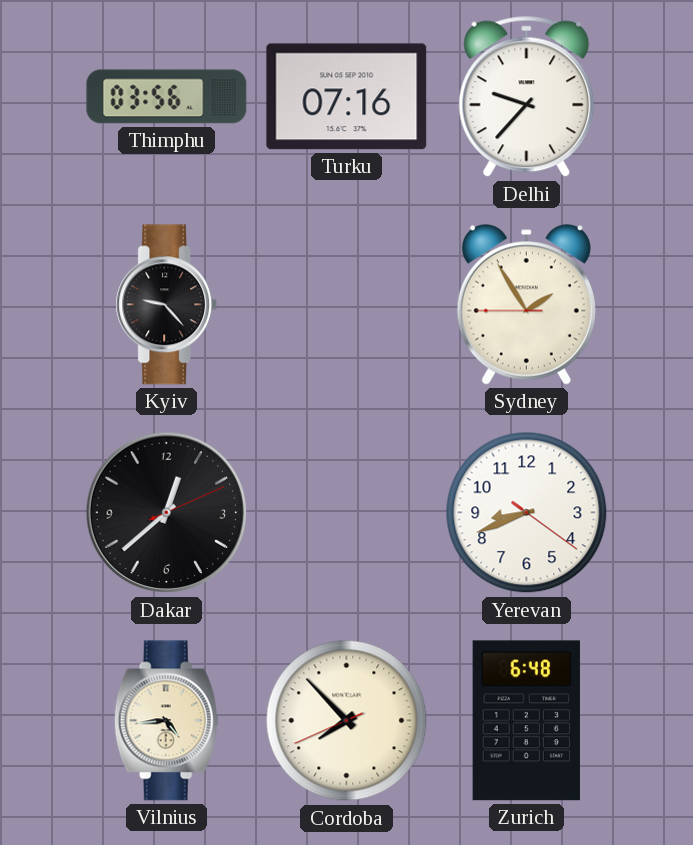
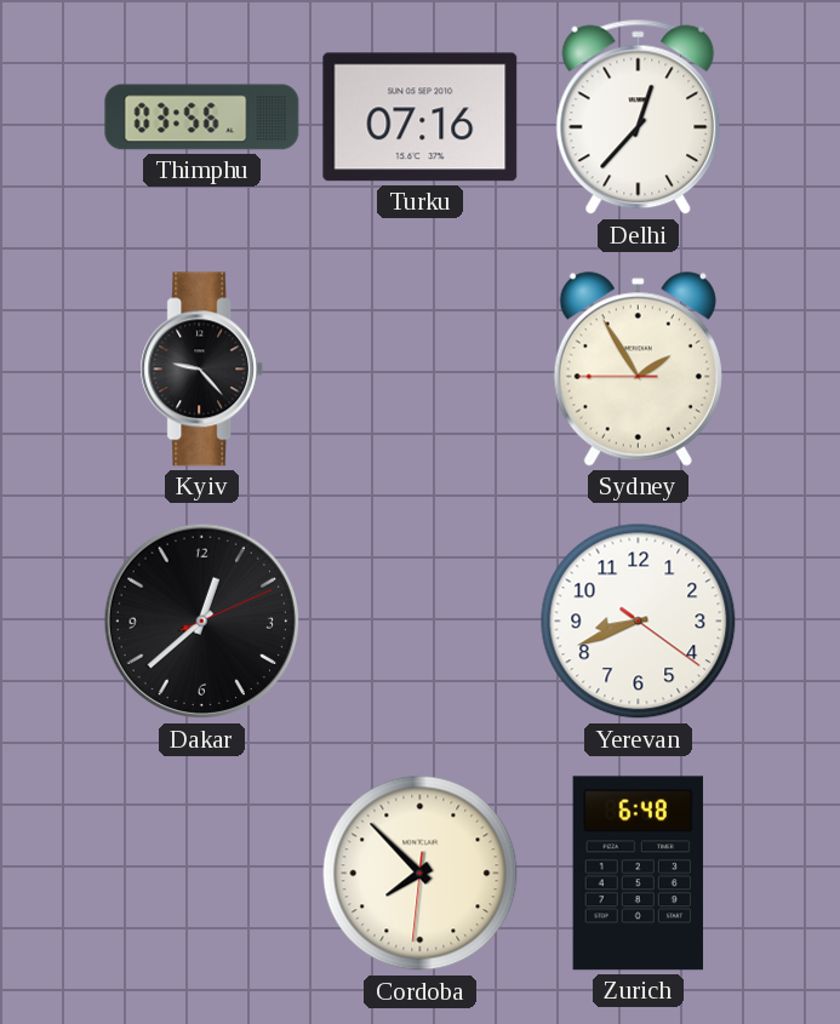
Delhi: 9:37 -> 12:37 (639, 118)
Vilnius: 4:44 -> none (166, 721)
Cordoba: 7:52:41 -> 7:52:31 (421, 874)
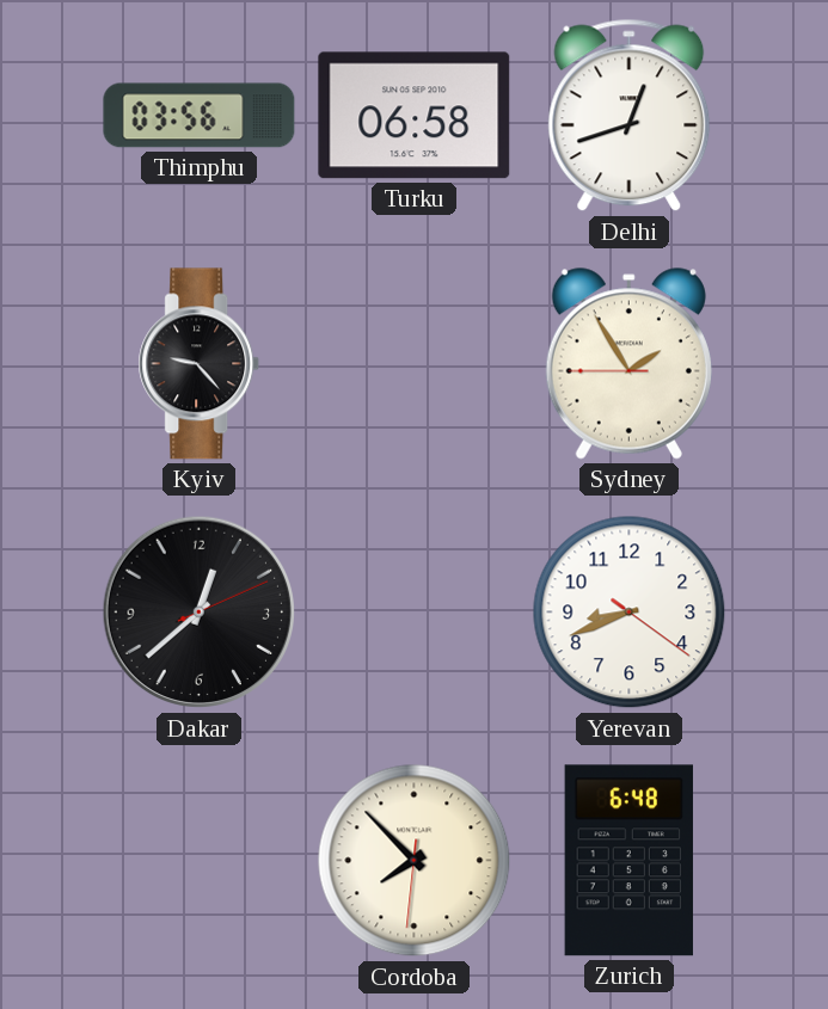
Turku: 07:16 -> 06:58 (415, 116)
Delhi: 12:37 -> 12:42 (630, 116)
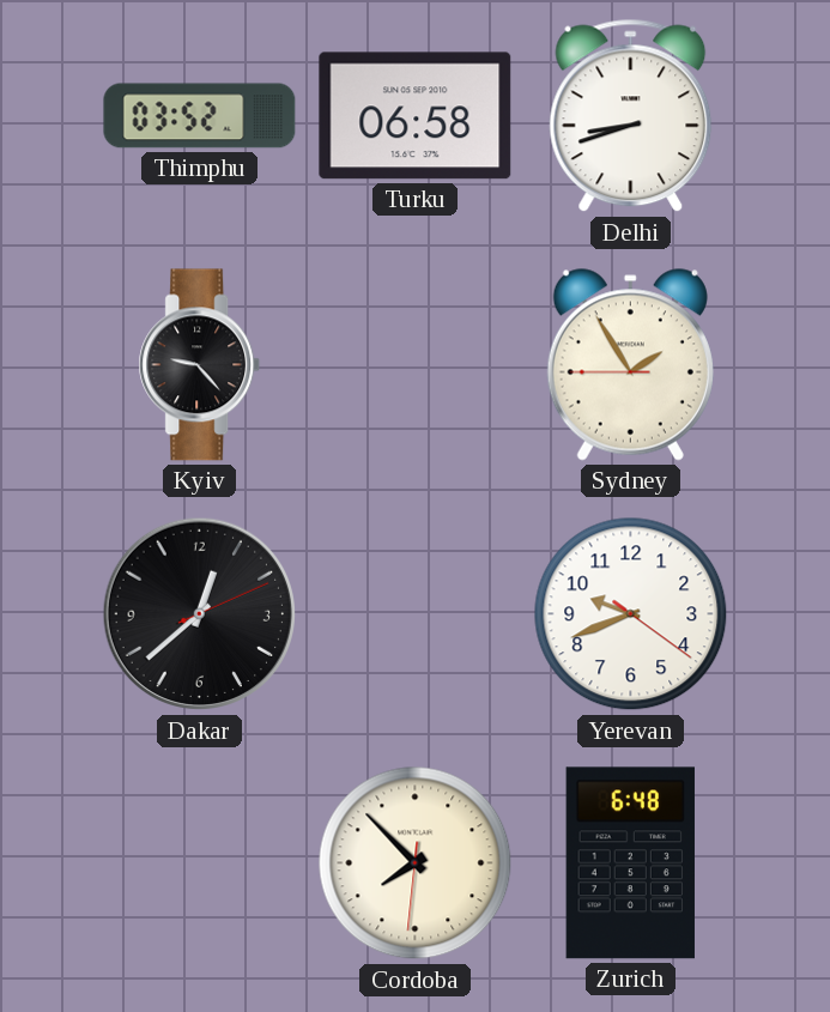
Thimphu: 03:56 -> 03:52 (200, 116)
Delhi: 12:42 -> 8:42 (631, 116)
Yerevan: 8:41 -> 9:41 (631, 614)
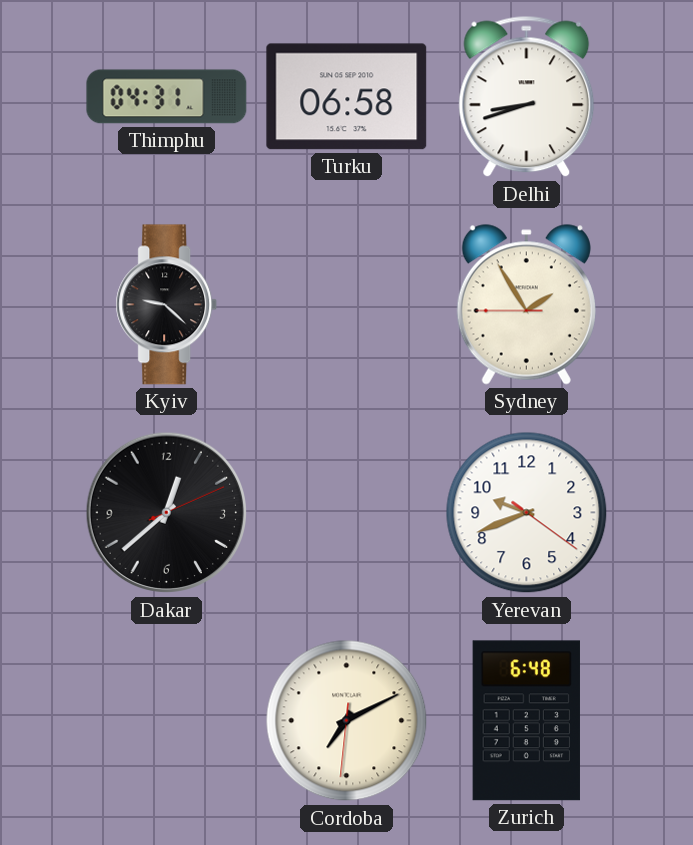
Thimphu: 03:52 -> 04:31 (167, 97)
Kyiv: 9:23 -> 9:22 (167, 305)
Cordoba: 7:52 -> 7:10 (347, 721)
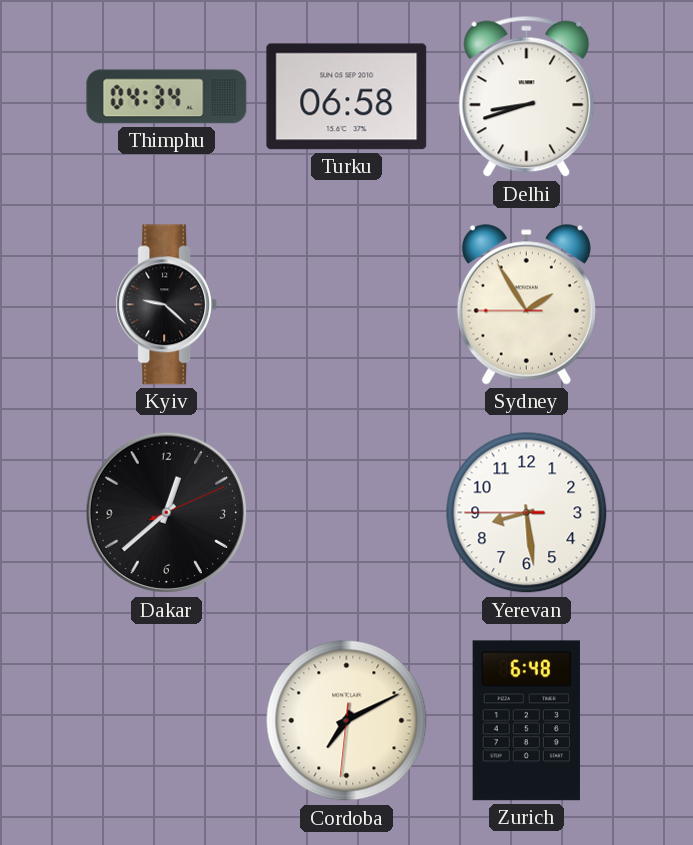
Thimphu: 04:31 -> 04:34 (167, 97)
Yerevan: 9:41 -> 8:28 (527, 513)
